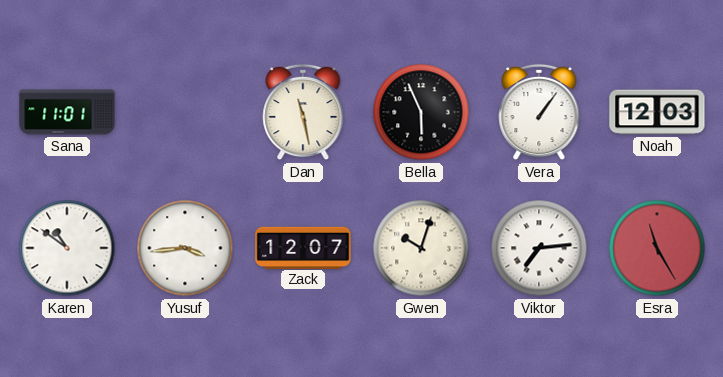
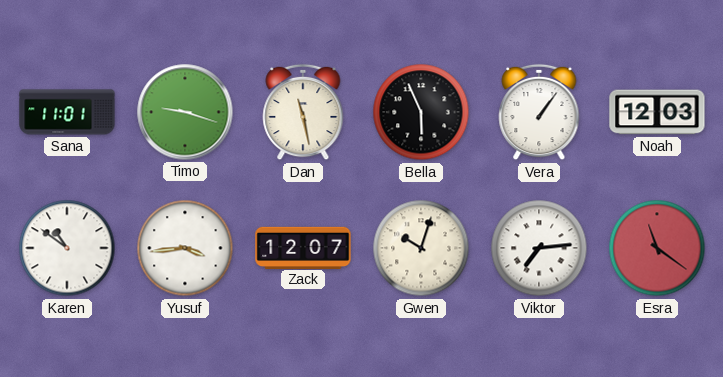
Timo: none -> 9:18 (185, 112)
Esra: 11:25 -> 11:21 (657, 248)
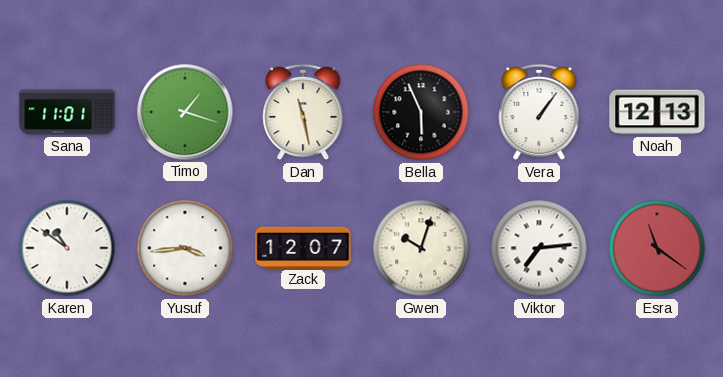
Timo: 9:18 -> 1:18 (185, 112)
Noah: 12:03 -> 12:13 (657, 112)
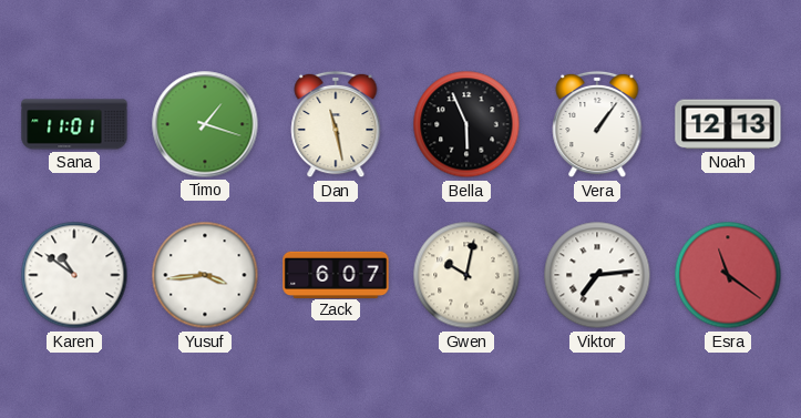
Zack: 12:07 -> 6:07 (336, 274)
Gwen: 10:03 -> 10:02 (466, 275)
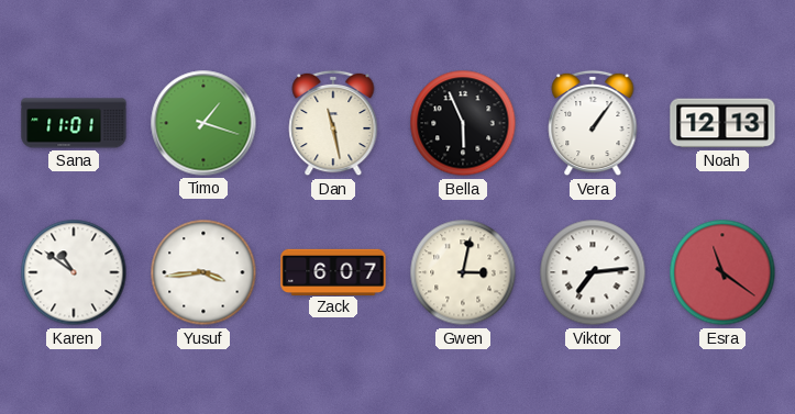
Gwen: 10:02 -> 3:02 (463, 272)
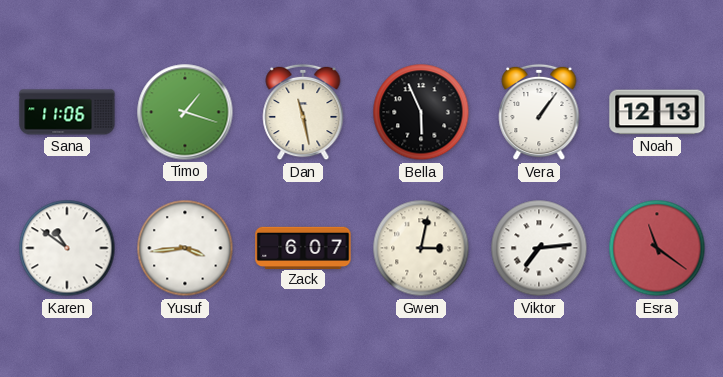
Sana: 11:01 -> 11:06 (67, 112)
